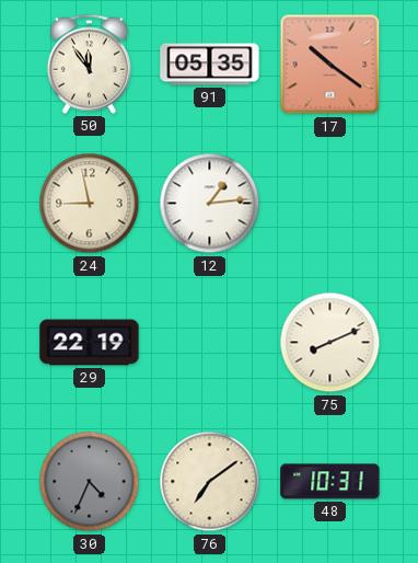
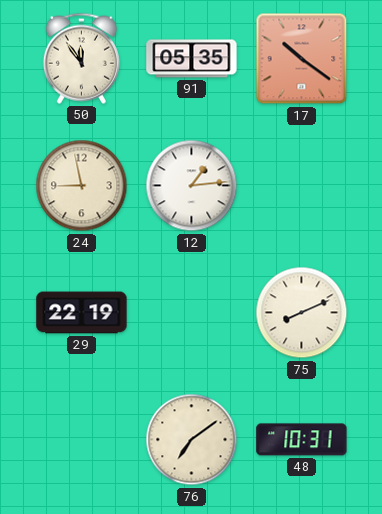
30: 4:34 -> none (90, 482)
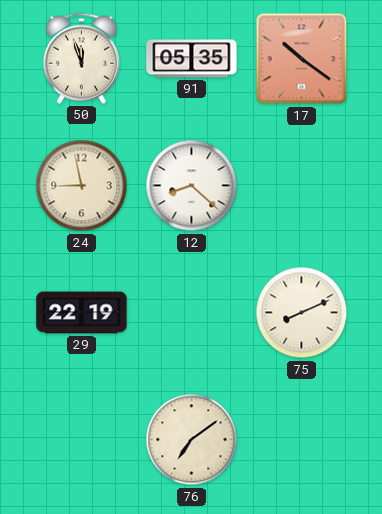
50: 11:54 -> 11:57 (81, 58)
12: 1:14 -> 8:22 (192, 186)
48: 10:31 -> none (302, 440)
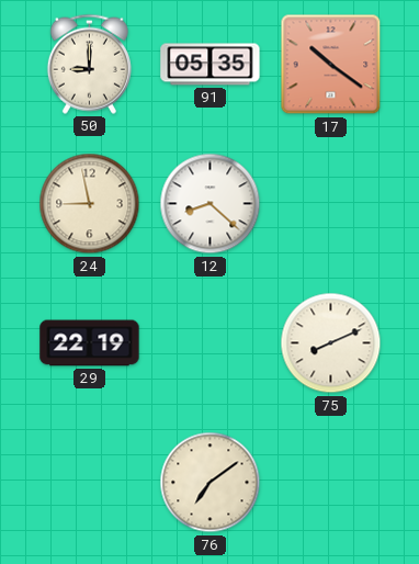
50: 11:57 -> 9:00 (89, 64)
